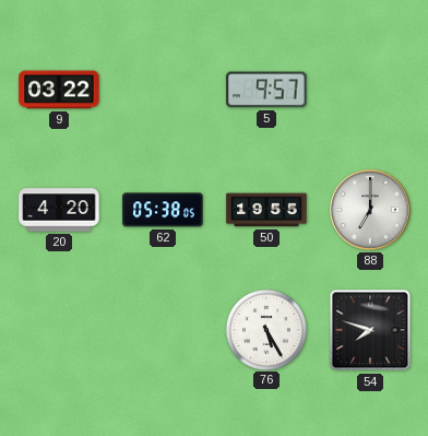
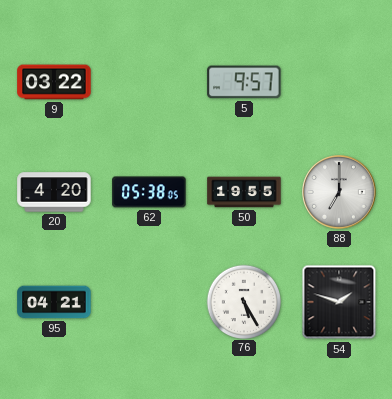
95: none -> 04:21 (54, 302)
54: 7:48 -> 1:48 (339, 302)
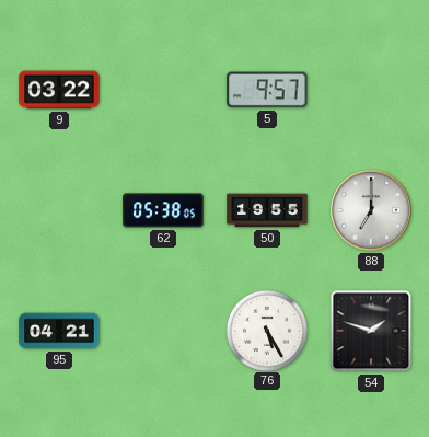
20: 4:20 -> none (54, 192)
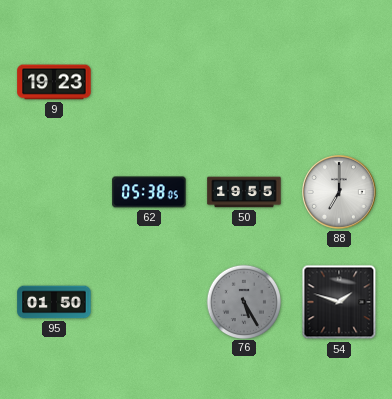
9: 03:22 -> 19:23 (54, 82)
5: 9:57 -> none (267, 90)
95: 04:21 -> 01:50 (54, 302)
76 dial: white -> grey (243, 301)
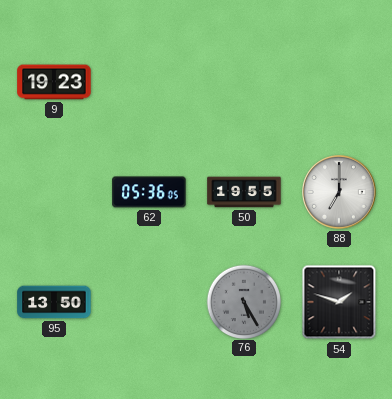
62: 05:38 -> 05:36 (149, 192)
95: 01:50 -> 13:50 (54, 302)
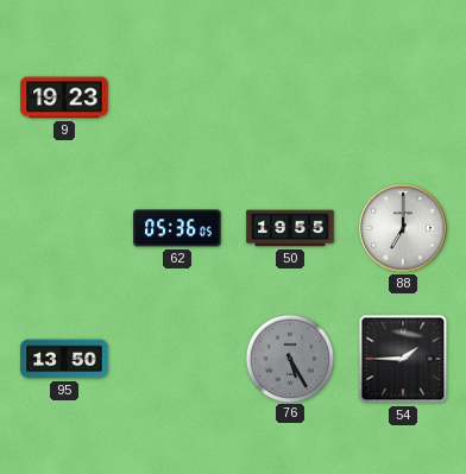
54: 1:48 -> 1:45 (403, 359)
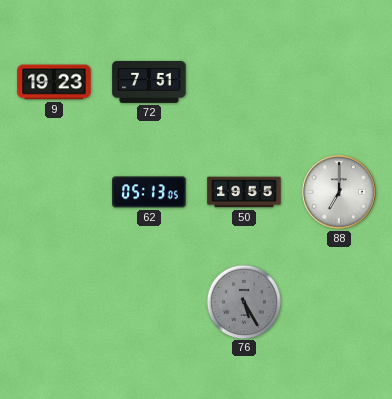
72: none -> 7:51 (149, 82)
62: 05:36 -> 05:13 (149, 192)
95: 13:50 -> none (64, 359)
54: 1:45 -> none (403, 359)
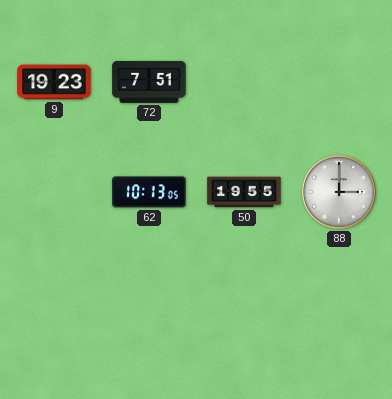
62: 05:13 -> 10:13 (149, 192)
88: 7:00 -> 3:00 (340, 193)
76: 5:25 -> none (243, 301)
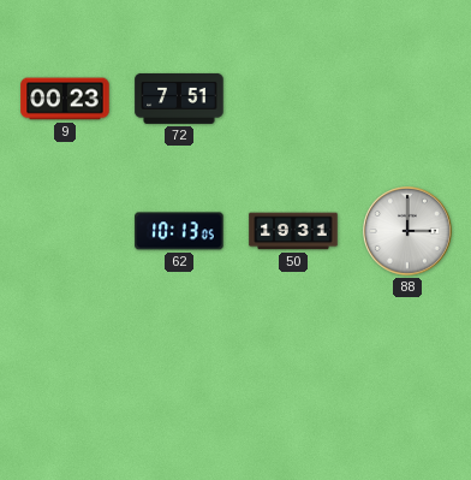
9: 19:23 -> 00:23 (65, 99)
50: 19:55 -> 19:31 (293, 231)
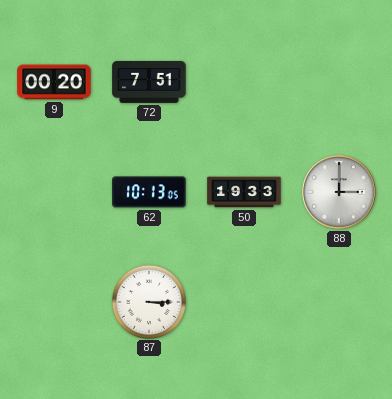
9: 00:23 -> 00:20 (54, 82)
50: 19:31 -> 19:33 (244, 192)
87: none -> 3:15 (148, 301)
